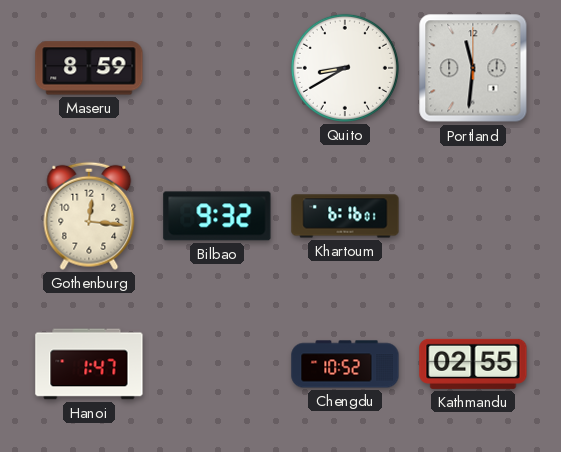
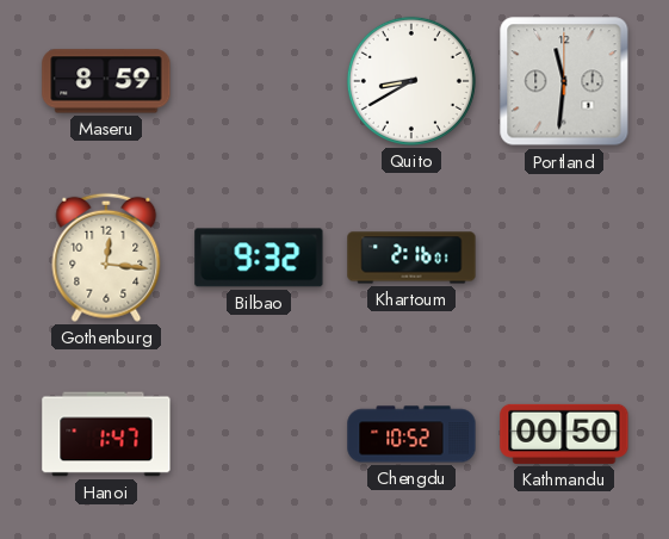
Khartoum: 6:16 -> 2:16 (411, 258)
Kathmandu: 02:55 -> 00:50 (564, 434)
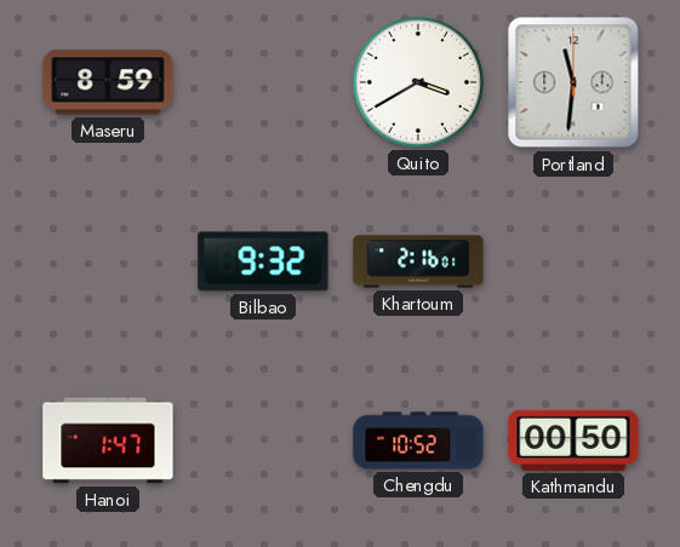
Quito: 8:40 -> 3:40 (418, 82)
Gothenburg: 12:16 -> none (106, 258)
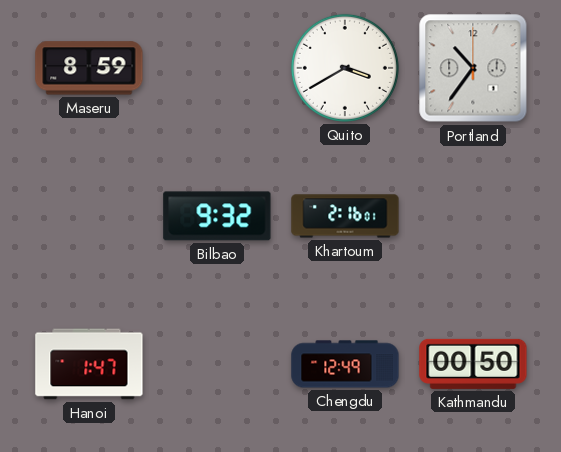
Portland: 11:31 -> 10:36 (473, 68)
Chengdu: 10:52 -> 12:49 (345, 364)
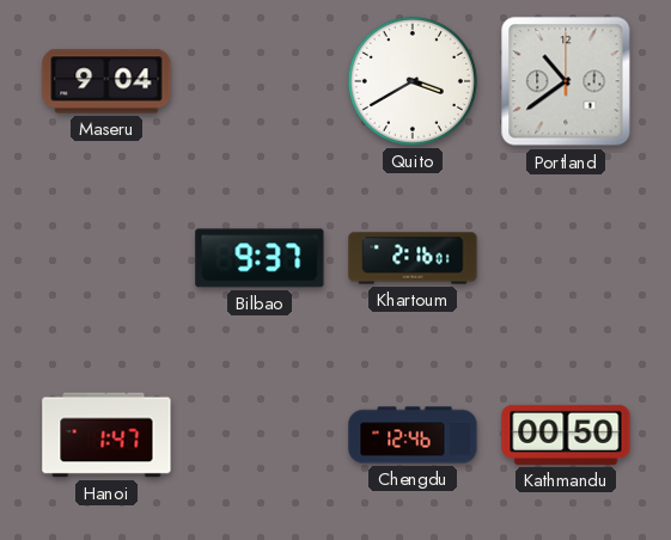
Maseru: 8:59 -> 9:04 (106, 81)
Portland: 10:36 -> 10:39 (566, 81)
Bilbao: 9:32 -> 9:37 (260, 258)
Chengdu: 12:49 -> 12:46 (413, 435)
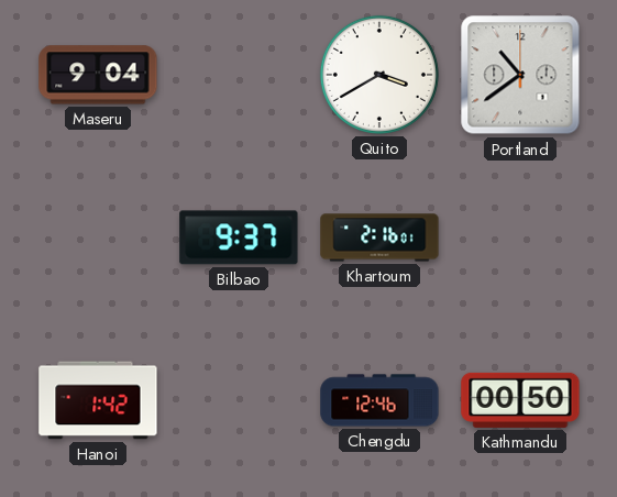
Hanoi: 1:47 -> 1:42 (98, 400)
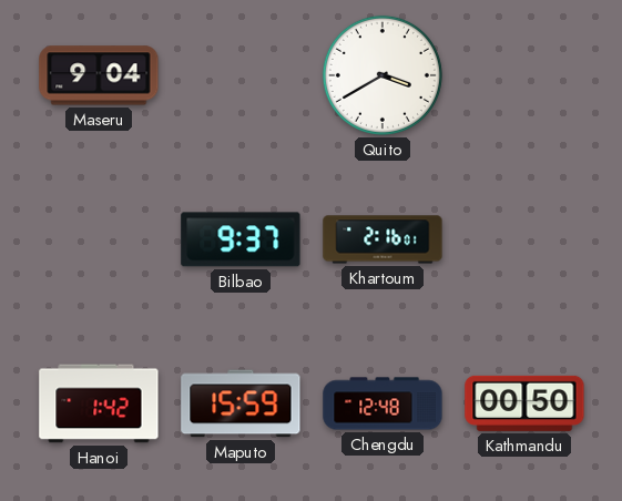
Portland: 10:39 -> none (520, 75)
Maputo: none -> 15:59 (241, 403)
Chengdu: 12:46 -> 12:48 (383, 403)
